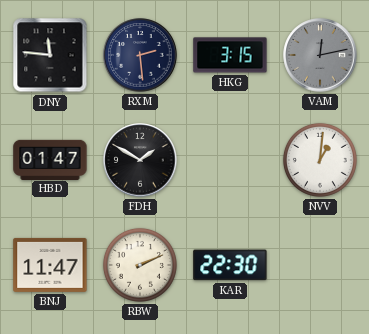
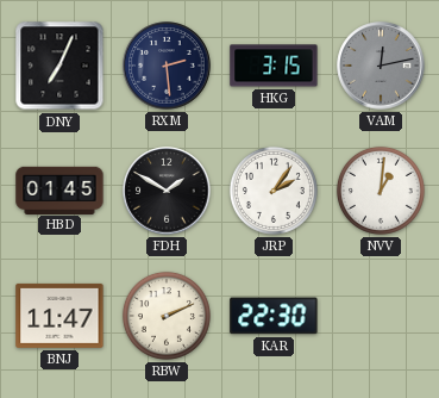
DNY: 11:46 -> 7:04 (59, 66)
HBD: 01:47 -> 01:45 (59, 189)
JRP: none -> 2:06 (274, 191)
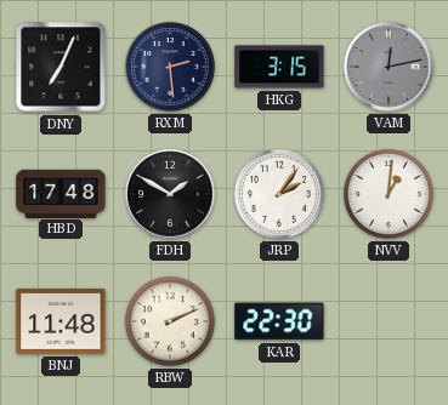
HBD: 01:45 -> 17:48 (61, 193)
BNJ: 11:47 -> 11:48 (61, 321)
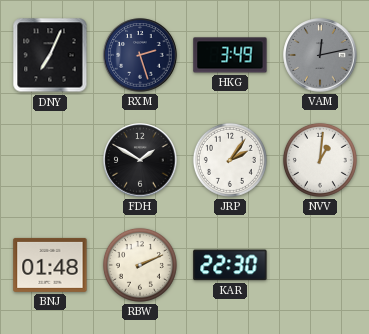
RXM: 2:29 -> 2:27 (140, 55)
HKG: 3:15 -> 3:49 (230, 55)
HBD: 17:48 -> none (61, 193)
BNJ: 11:48 -> 01:48 (50, 265)
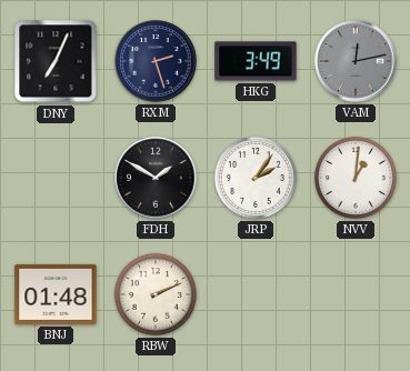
KAR: 22:30 -> none (230, 265)
